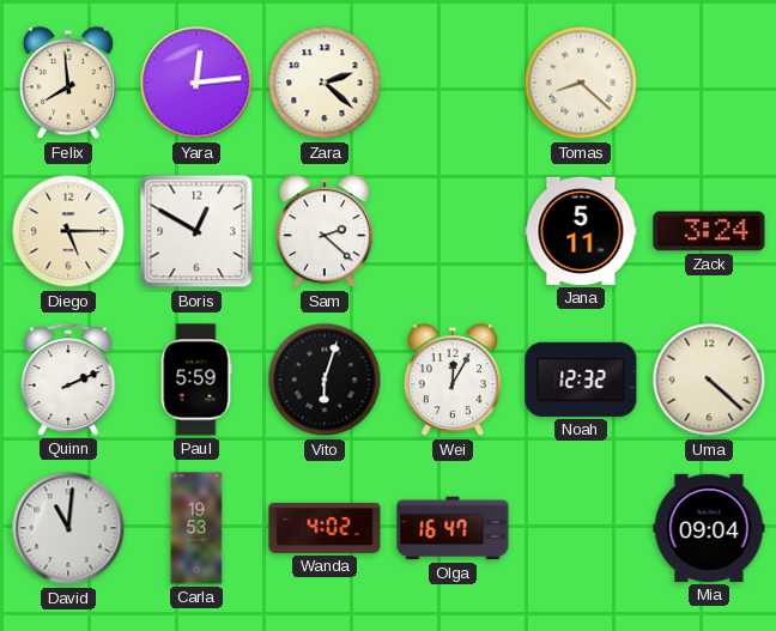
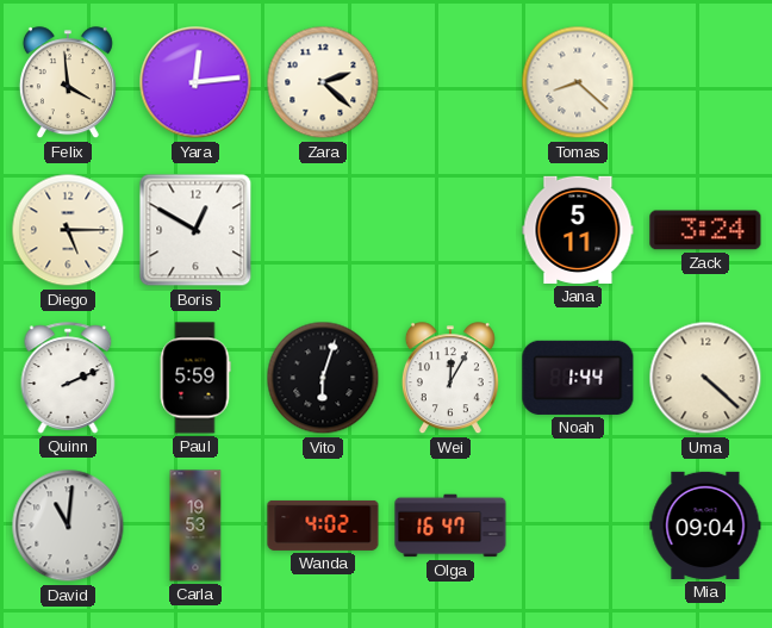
Felix: 7:59 -> 3:59 (68, 83)
Sam: 2:22 -> none (325, 232)
Noah: 12:32 -> 1:44 (578, 378)
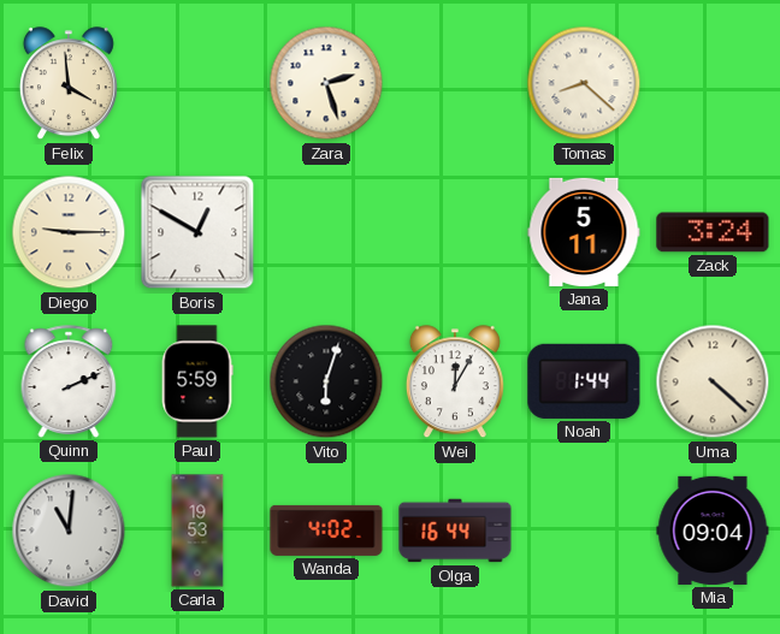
Yara: 12:14 -> none (195, 82)
Zara: 2:22 -> 2:27 (326, 83)
Diego: 5:15 -> 9:15 (69, 232)
Olga: 16:47 -> 16:44 (455, 531)
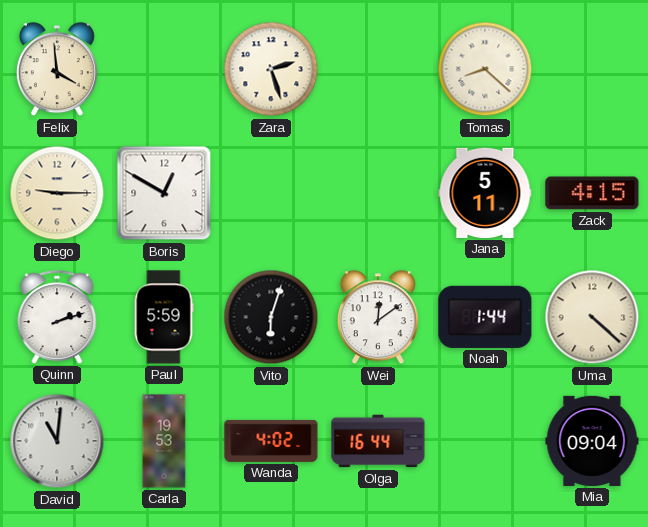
Zack: 3:24 -> 4:15 (592, 193)
Quinn: 2:11 -> 2:12 (57, 317)
Wei: 12:05 -> 12:09 (378, 318)
